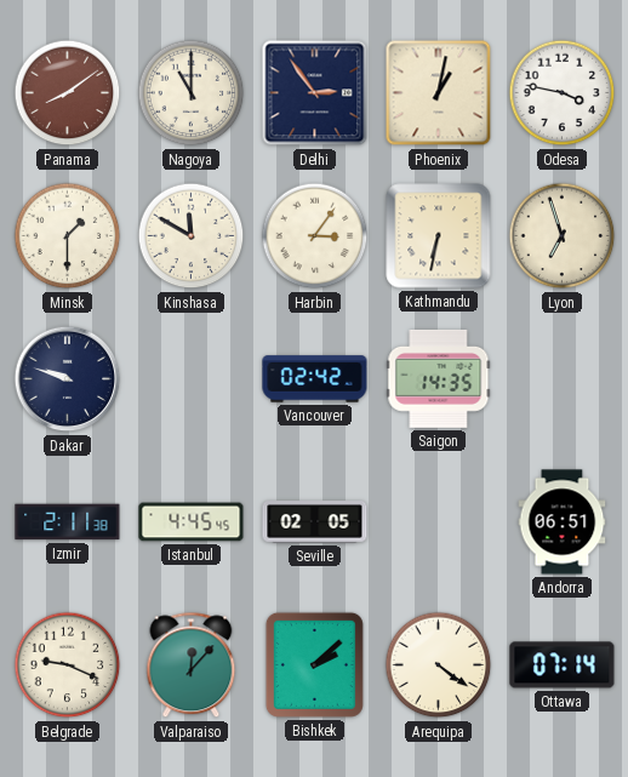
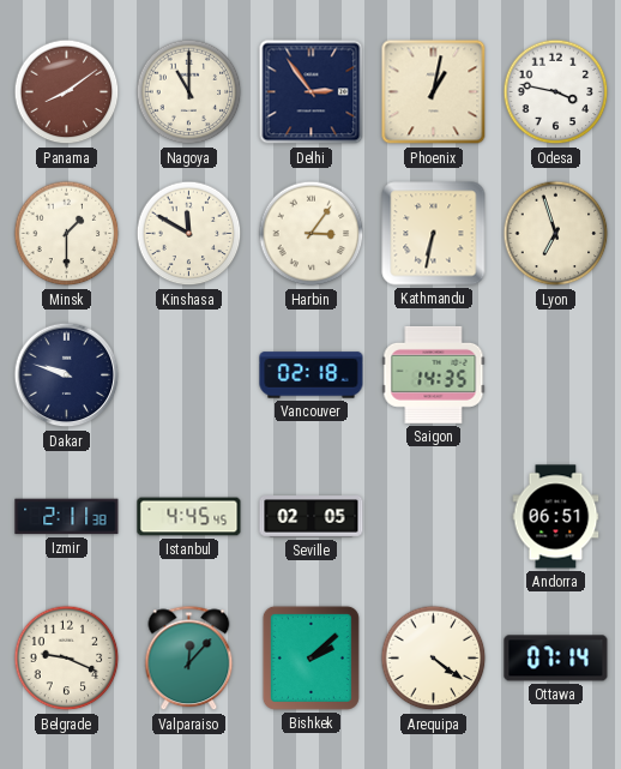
Vancouver: 02:42 -> 02:18 (312, 376)
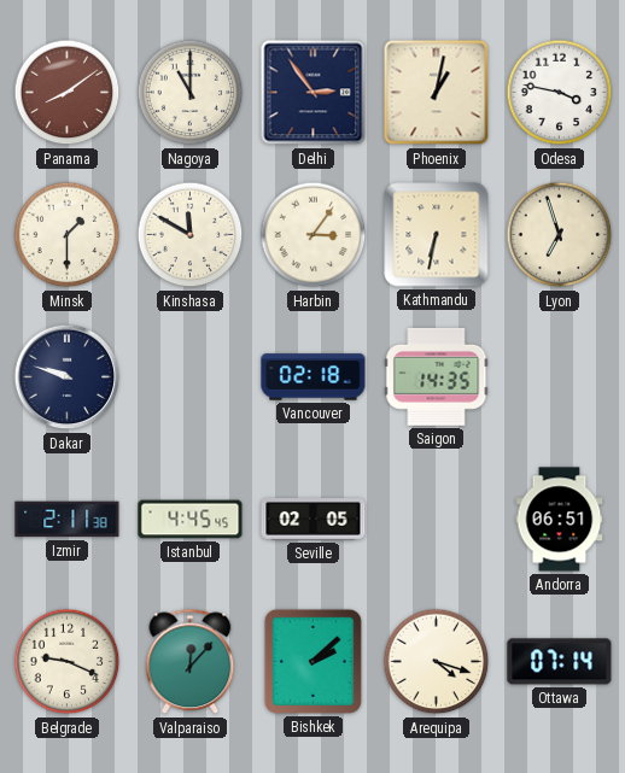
Arequipa: 4:21 -> 4:18 (437, 662)
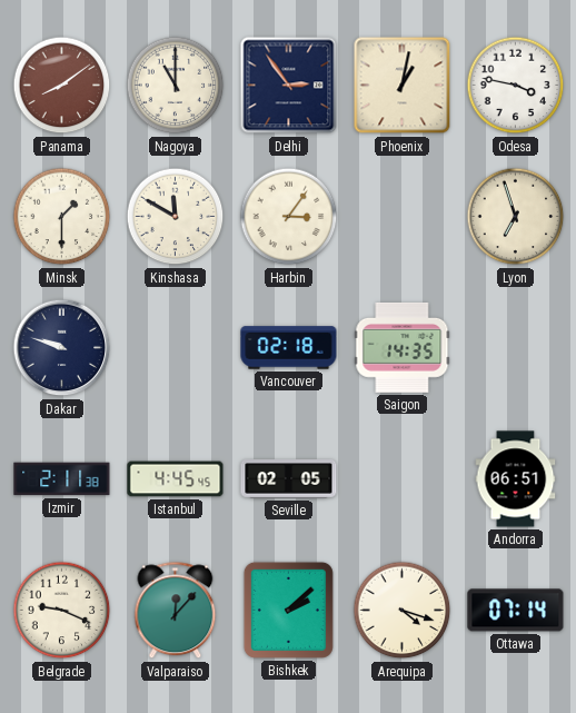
Kathmandu: 6:32 -> none (437, 235)
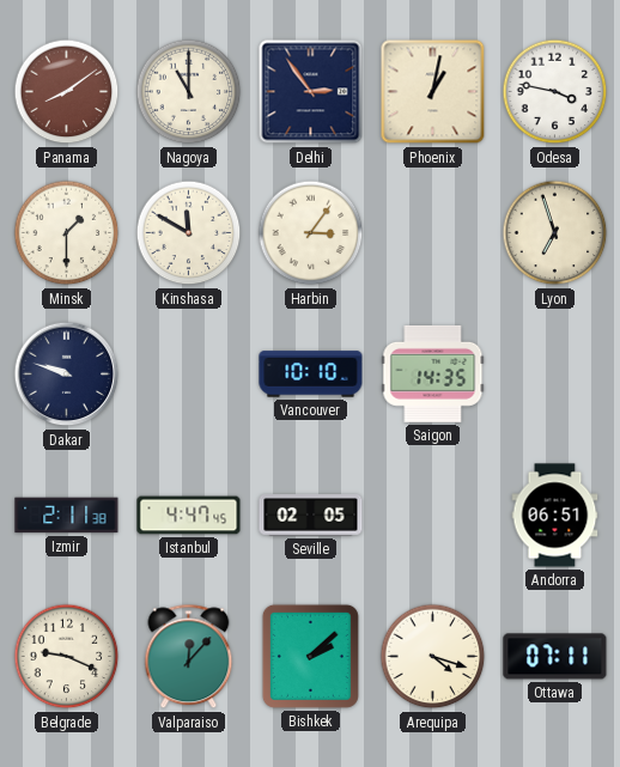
Vancouver: 02:18 -> 10:10 (311, 375)
Istanbul: 4:45 -> 4:47 (189, 516)
Ottawa: 07:14 -> 07:11 (555, 657)
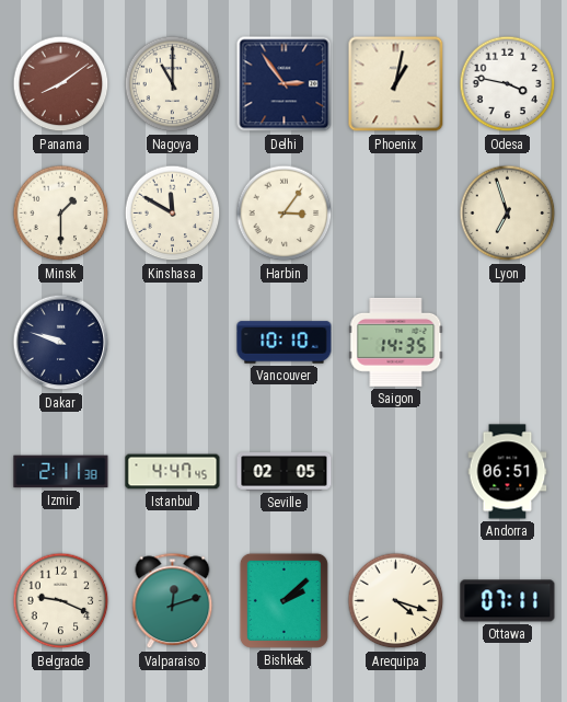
Valparaiso: 12:07 -> 12:12 (173, 601)
